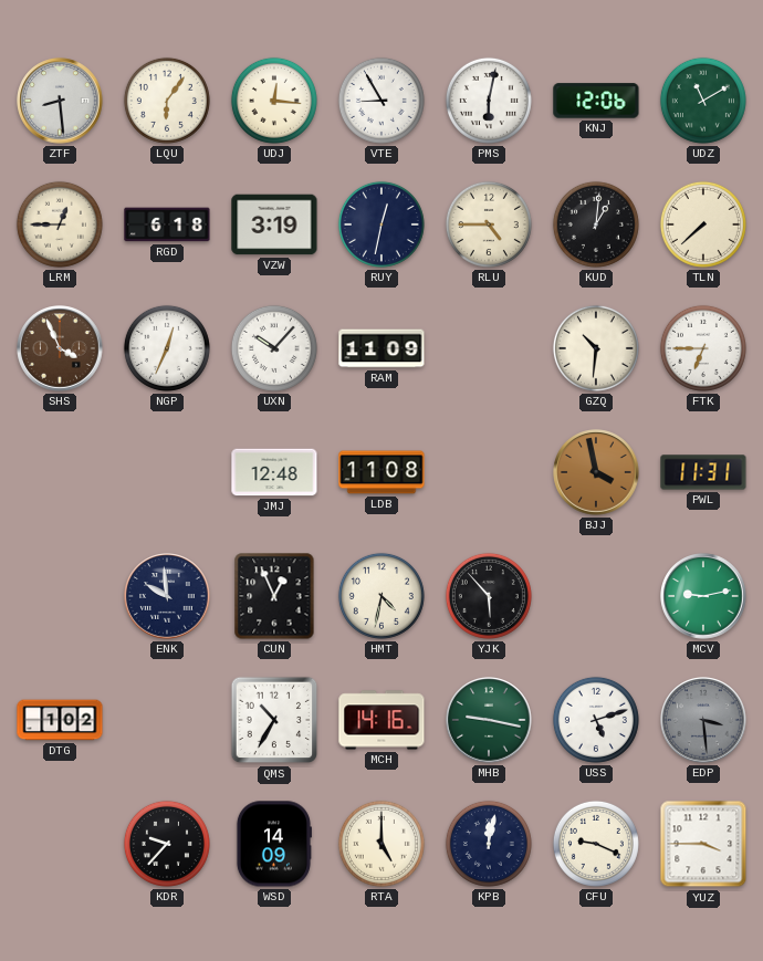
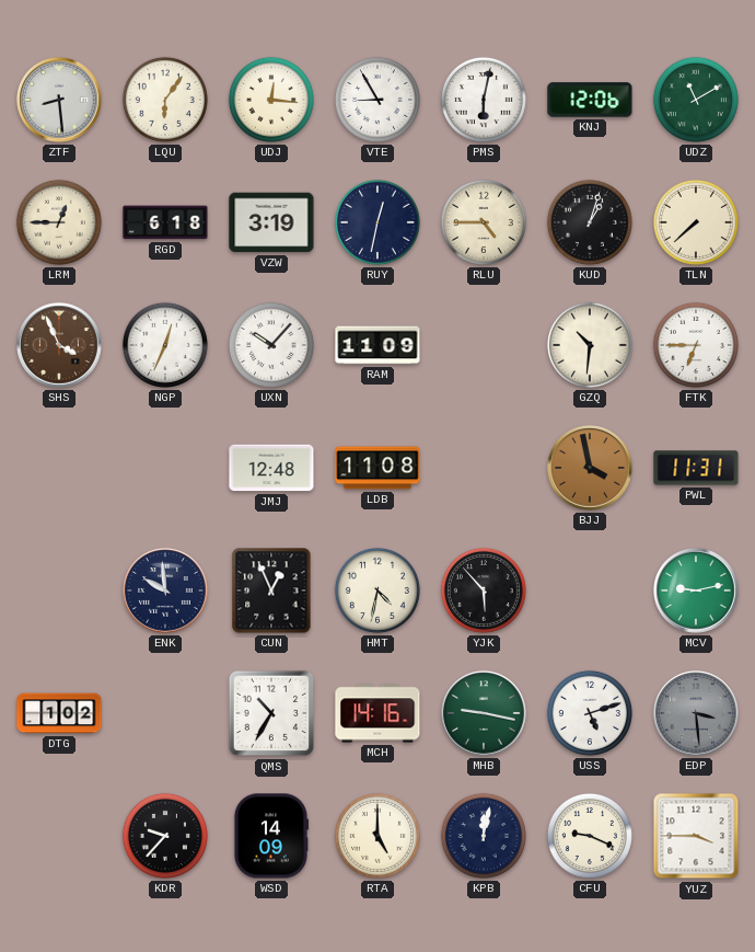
KUD: 1:01 -> 1:03 (590, 222)
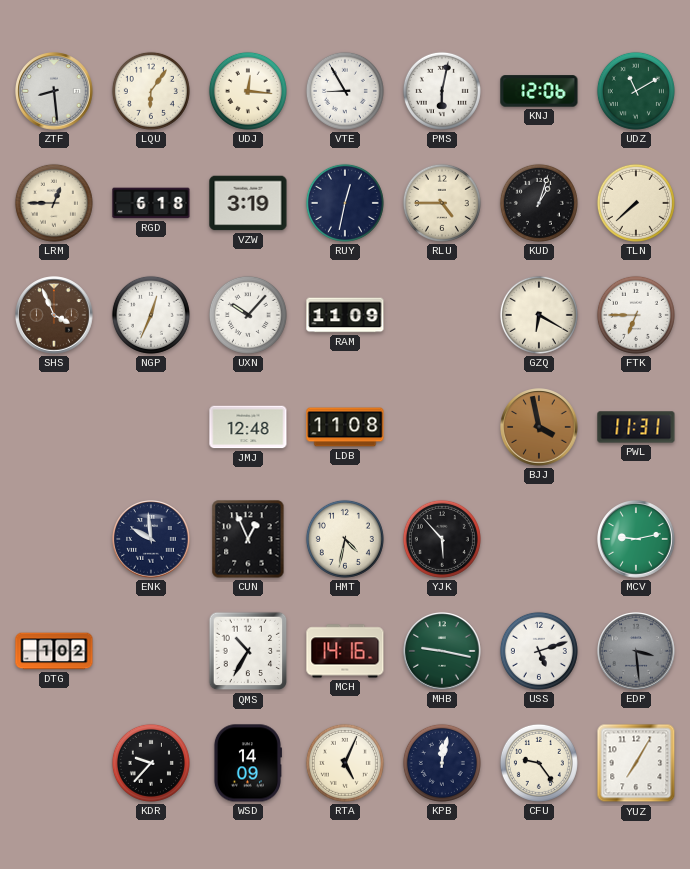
GZQ: 10:31 -> 6:20 (539, 315)
RTA: 5:00 -> 5:04 (345, 763)
CFU: 9:19 -> 9:24 (539, 763)
YUZ: 3:45 -> 7:05 (636, 763)
